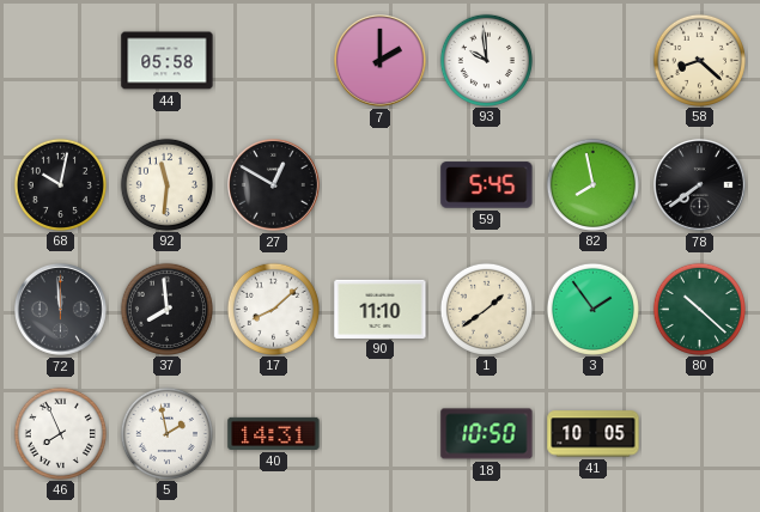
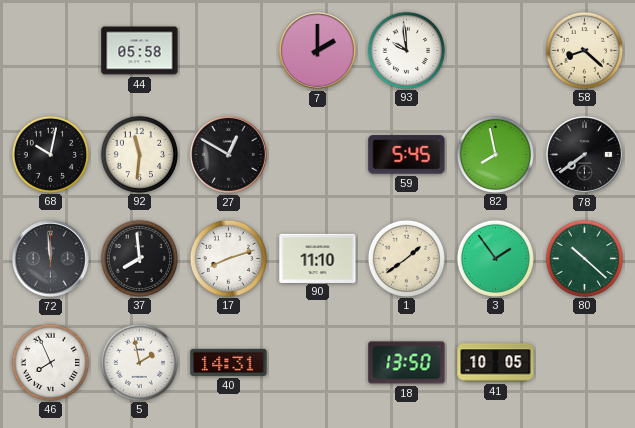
17: 8:08 -> 8:12 (228, 258)
18: 10:50 -> 13:50 (407, 363)
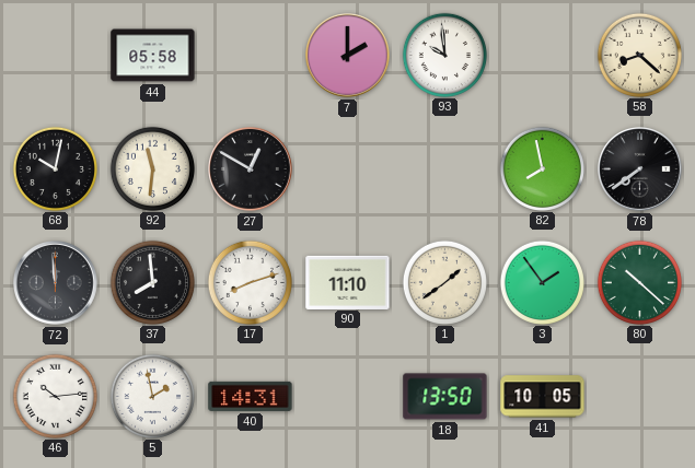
59: 5:45 -> none (407, 155)
46: 7:56 -> 10:14 (55, 396)
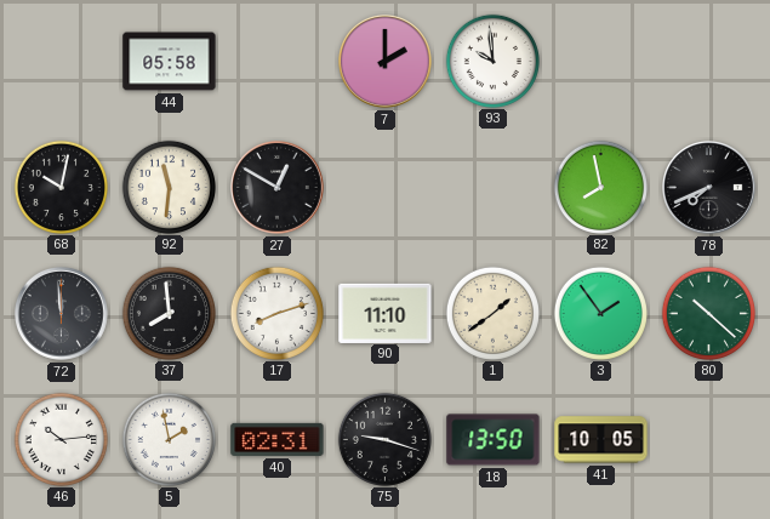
58: 8:22 -> none (639, 55)
78: 7:39 -> 7:41 (709, 188)
40: 14:31 -> 02:31 (278, 439)
75: none -> 9:18 (384, 439)
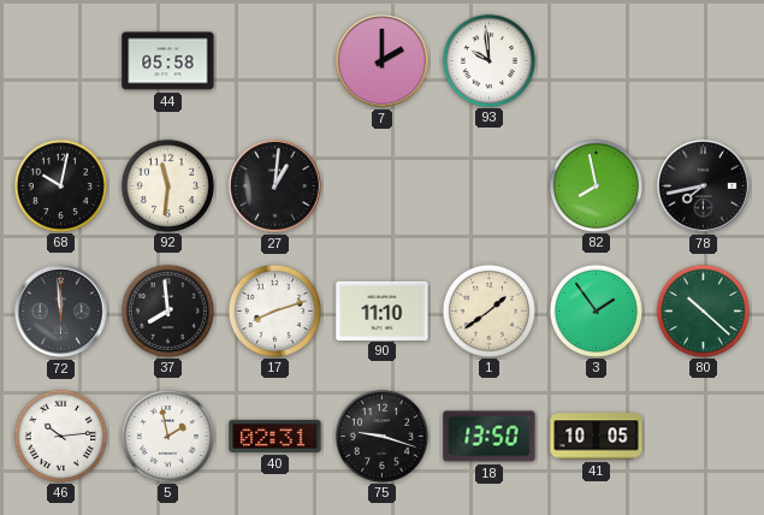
27: 12:50 -> 1:01 (276, 187)
78: 7:41 -> 7:43 (704, 187)
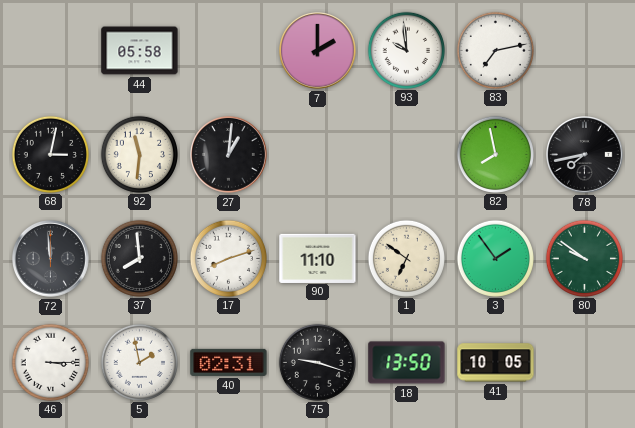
83: none -> 7:13 (495, 50)
68: 10:02 -> 3:02 (50, 154)
1: 1:39 -> 6:51 (406, 258)
80: 10:22 -> 9:51 (584, 258)
46: 10:14 -> 3:15 (50, 362)
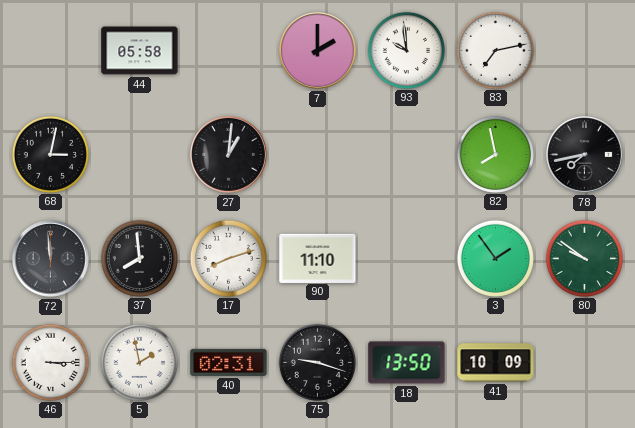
92: 11:31 -> none (139, 154)
1: 6:51 -> none (406, 258)
41: 10:05 -> 10:09 (496, 363)
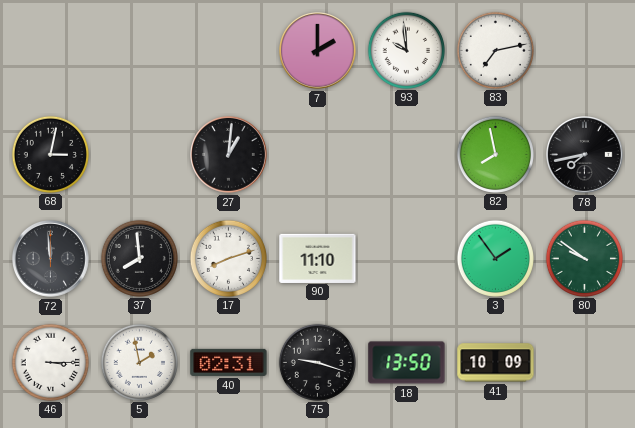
44: 05:58 -> none (140, 51)
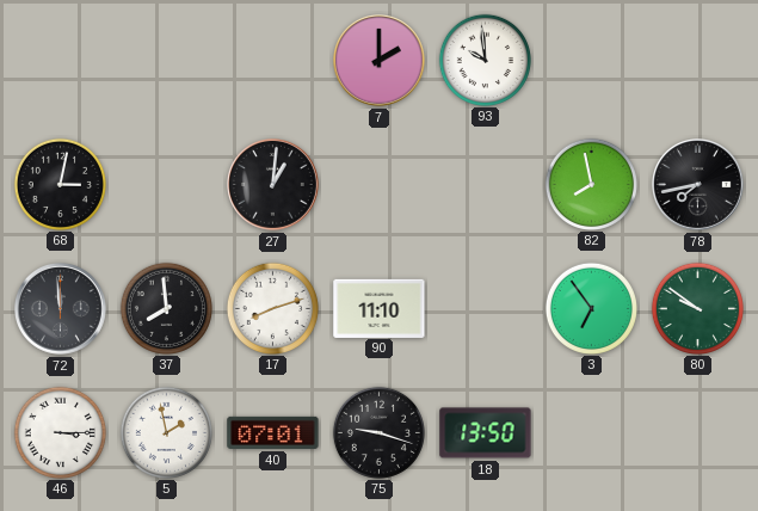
83: 7:13 -> none (495, 50)
3: 1:54 -> 6:54 (591, 308)
40: 02:31 -> 07:01 (273, 432)
41: 10:09 -> none (496, 363)
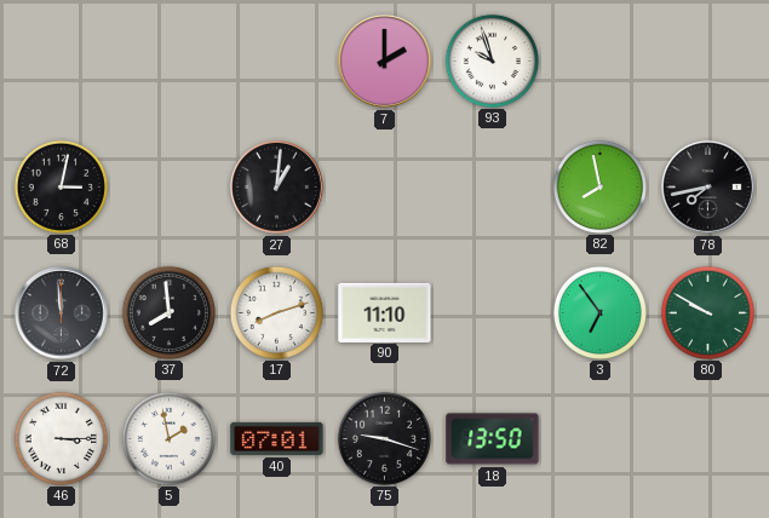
93: 9:59 -> 9:57 (492, 61)
80: 9:51 -> 9:50 (707, 312)
